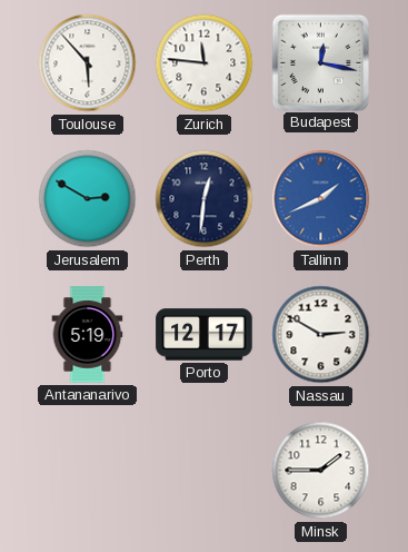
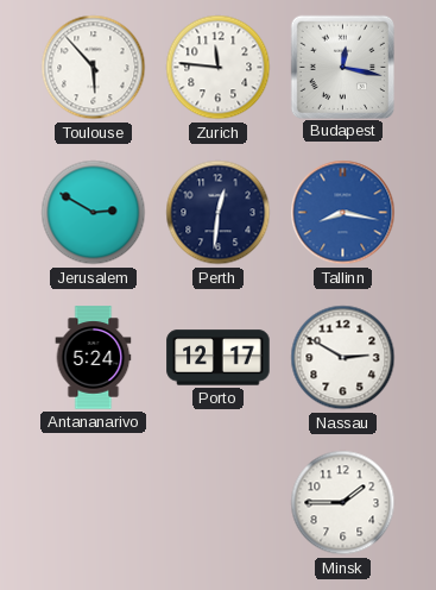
Tallinn: 1:41 -> 8:17 (343, 213)
Antananarivo: 5:19 -> 5:24 (94, 358)
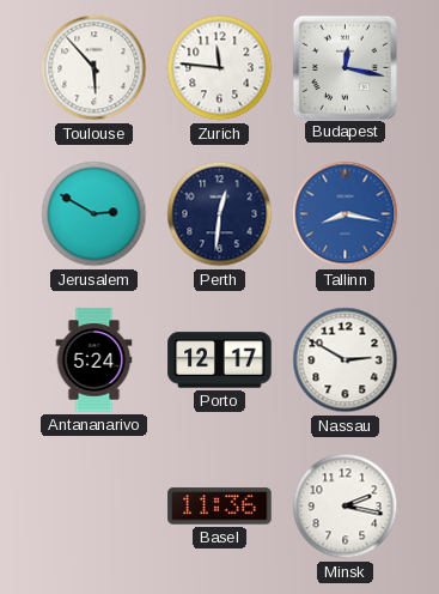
Basel: none -> 11:36 (220, 507)
Minsk: 1:45 -> 2:17 (346, 507)
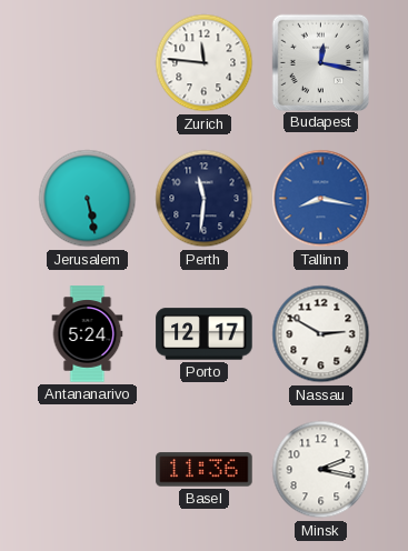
Toulouse: 5:53 -> none (94, 68)
Jerusalem: 2:50 -> 5:28 (88, 199)
Perth: 12:31 -> 11:31 (205, 199)
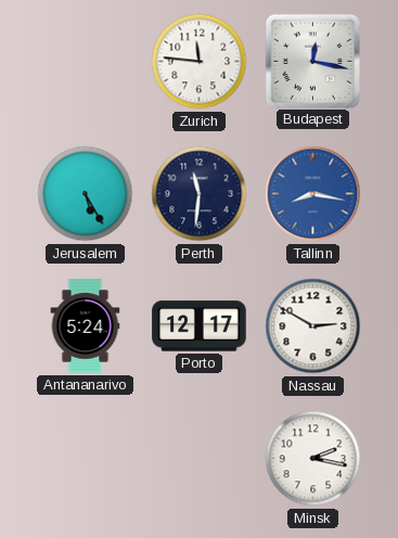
Jerusalem: 5:28 -> 5:25 (86, 194)
Basel: 11:36 -> none (205, 470)
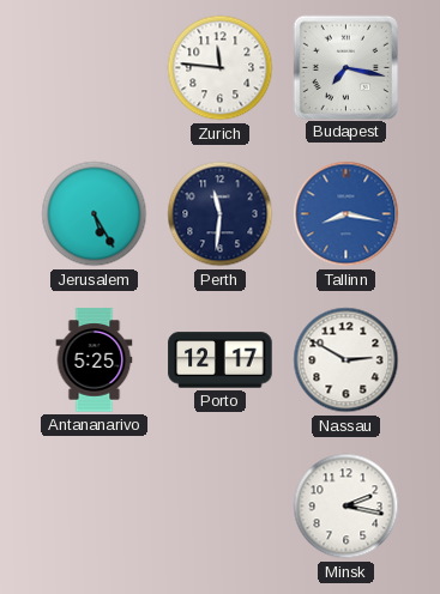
Budapest: 12:17 -> 7:17 (345, 67)
Antananarivo: 5:24 -> 5:25 (95, 360)
